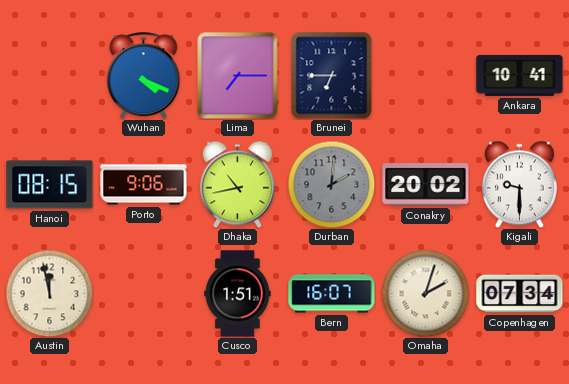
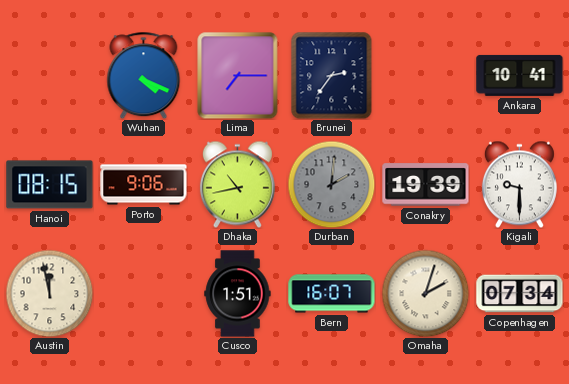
Brunei: 6:45 -> 2:36 (332, 75)
Conakry: 20:02 -> 19:39 (426, 185)
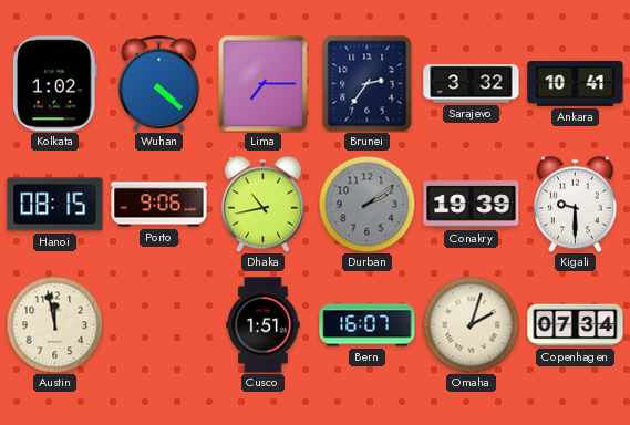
Kolkata: none -> 1:02 (55, 84)
Wuhan: 4:19 -> 4:22 (159, 83)
Sarajevo: none -> 3:32 (472, 84)
Durban: 2:01 -> 2:09 (366, 204)
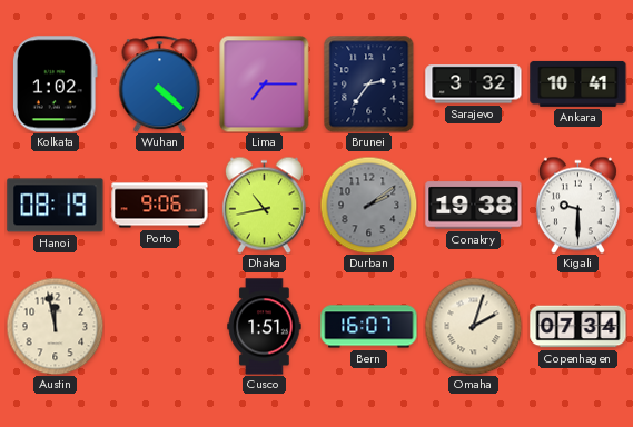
Hanoi: 08:15 -> 08:19 (56, 206)
Conakry: 19:39 -> 19:38 (474, 206)
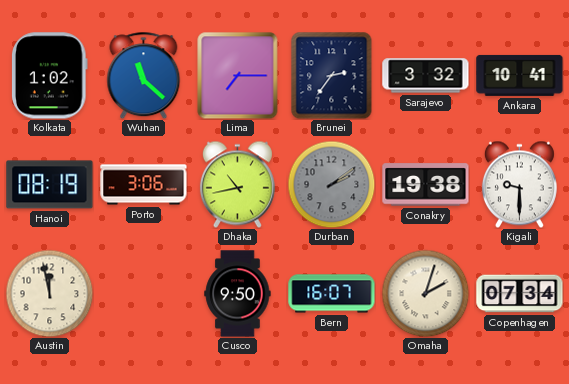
Wuhan: 4:22 -> 11:22 (144, 75)
Porto: 9:06 -> 3:06 (144, 185)
Cusco: 1:51 -> 9:50 (238, 294)
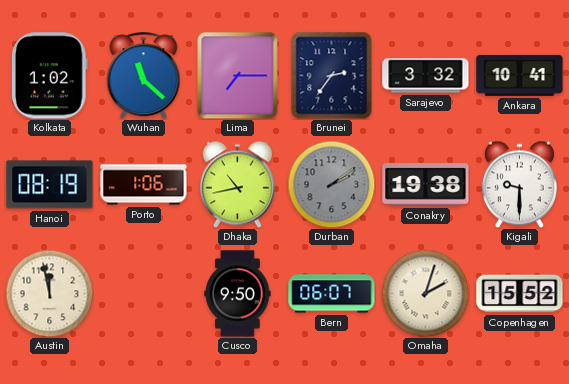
Porto: 3:06 -> 1:06 (144, 185)
Bern: 16:07 -> 06:07 (332, 294)
Copenhagen: 07:34 -> 15:52 (520, 294)
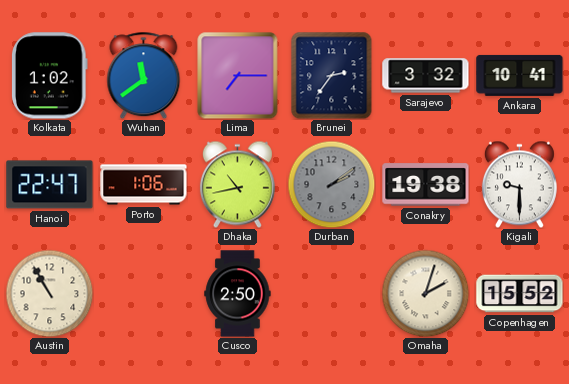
Wuhan: 11:22 -> 11:39 (144, 75)
Hanoi: 08:19 -> 22:47 (50, 185)
Austin: 11:58 -> 10:55 (49, 293)
Cusco: 9:50 -> 2:50 (238, 294)
Bern: 06:07 -> none (332, 294)
